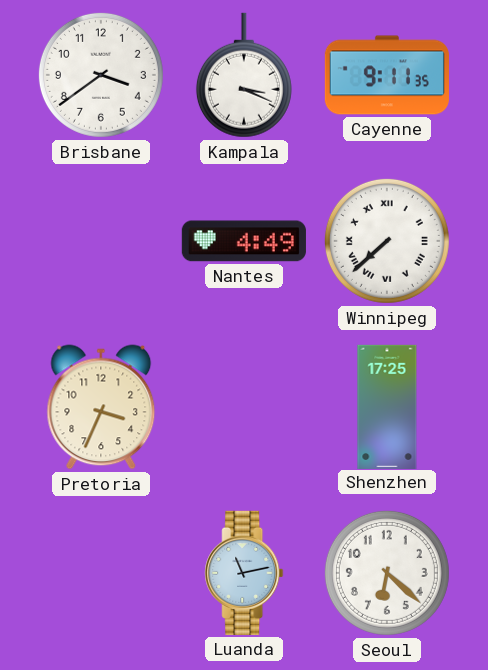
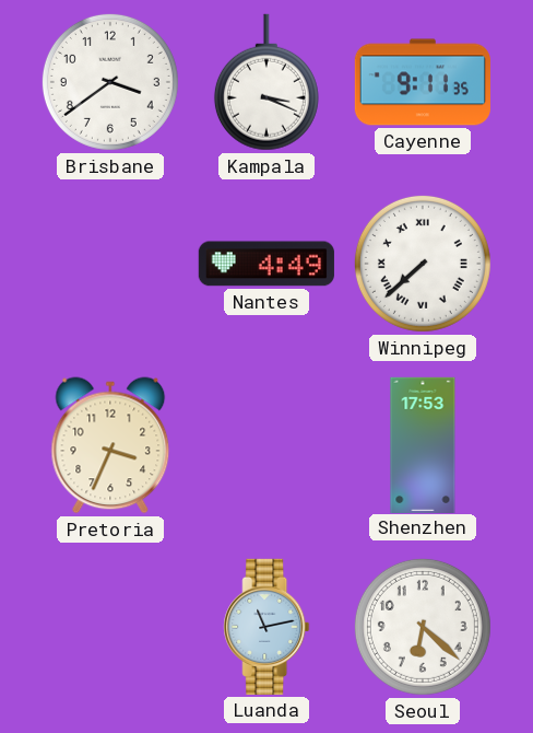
Shenzhen: 17:25 -> 17:53 (423, 444)
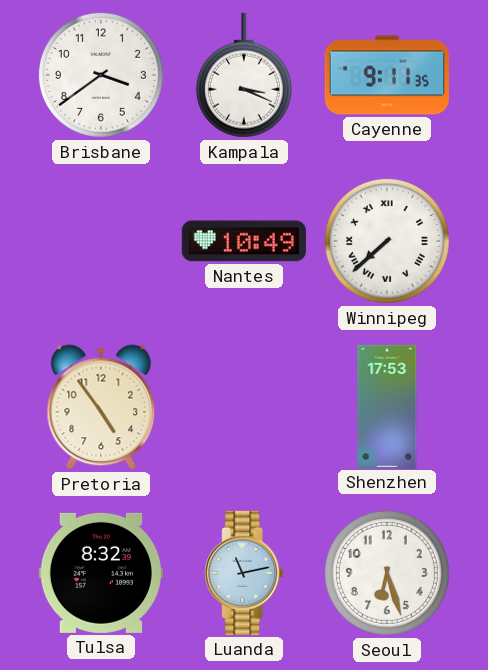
Nantes: 4:49 -> 10:49 (244, 241)
Pretoria: 3:34 -> 4:54 (101, 407)
Tulsa: none -> 8:32 (101, 573)
Seoul: 6:22 -> 6:27 (387, 573)
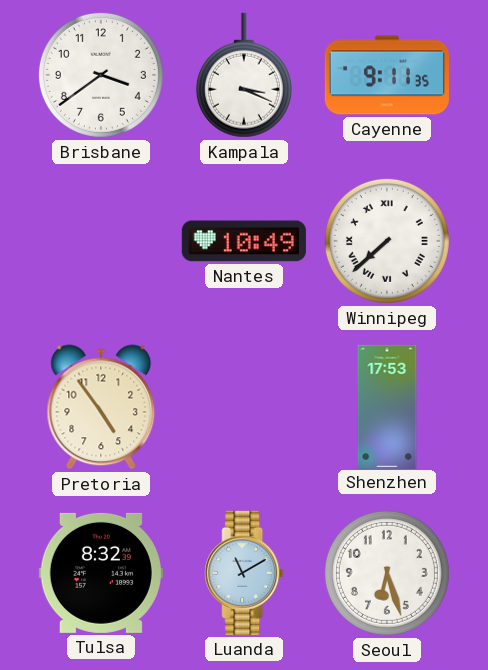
Luanda: 11:13 -> 11:10 (244, 573)
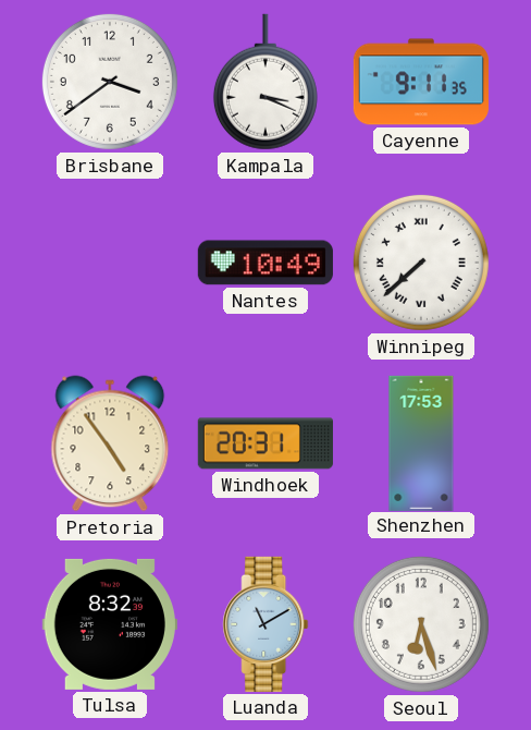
Windhoek: none -> 20:31 (265, 443)
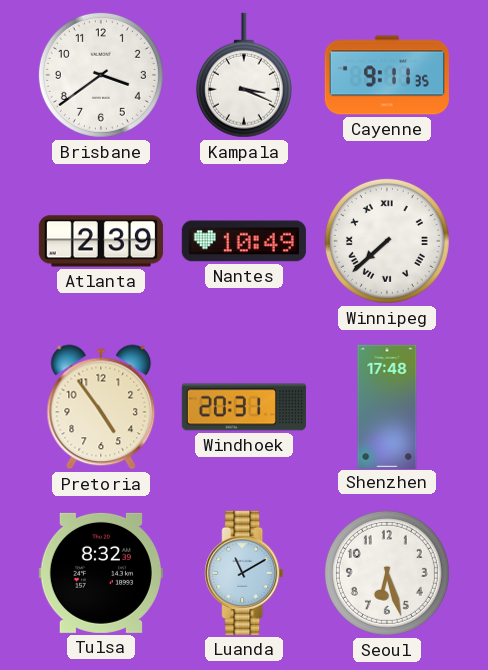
Atlanta: none -> 2:39 (101, 241)
Shenzhen: 17:53 -> 17:48 (387, 406)
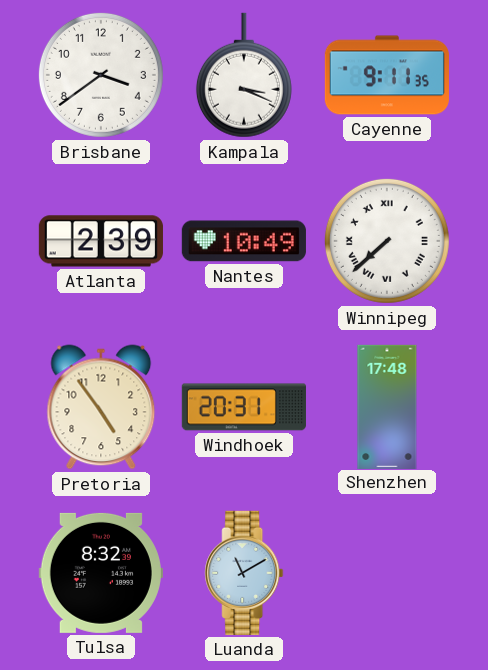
Seoul: 6:27 -> none (387, 573)
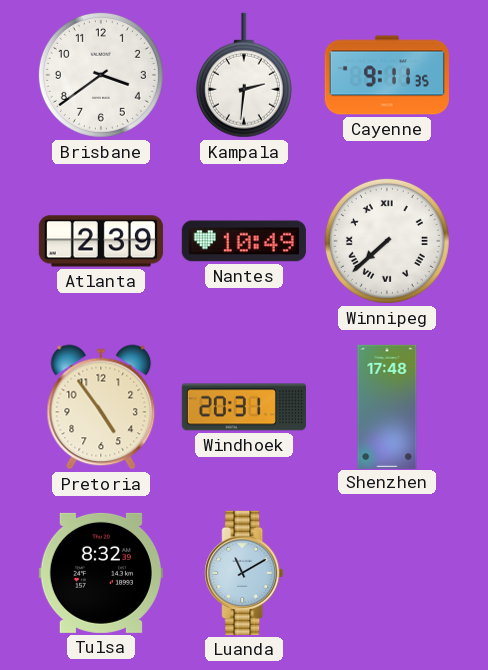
Kampala: 3:19 -> 2:31 (244, 75)
